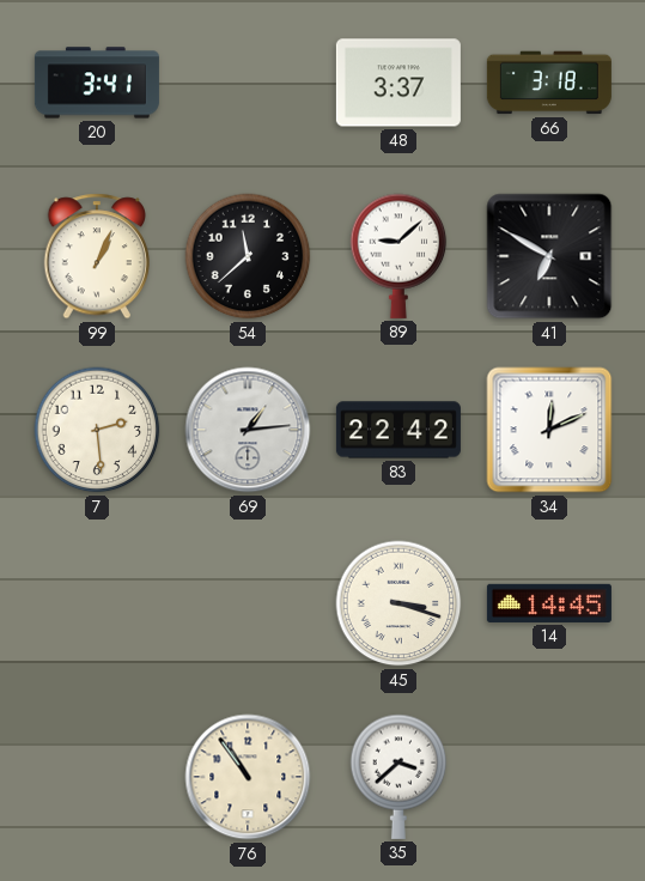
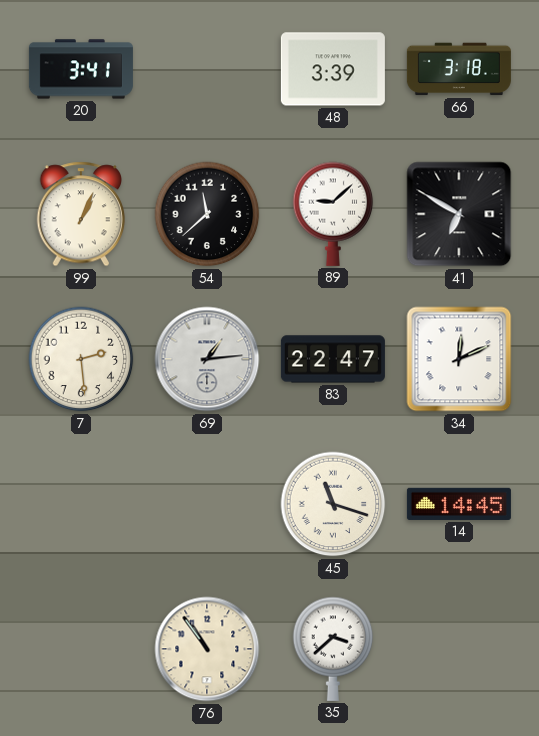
48: 3:37 -> 3:39 (333, 69)
83: 22:42 -> 22:47 (333, 359)
45: 3:18 -> 11:18 (333, 504)
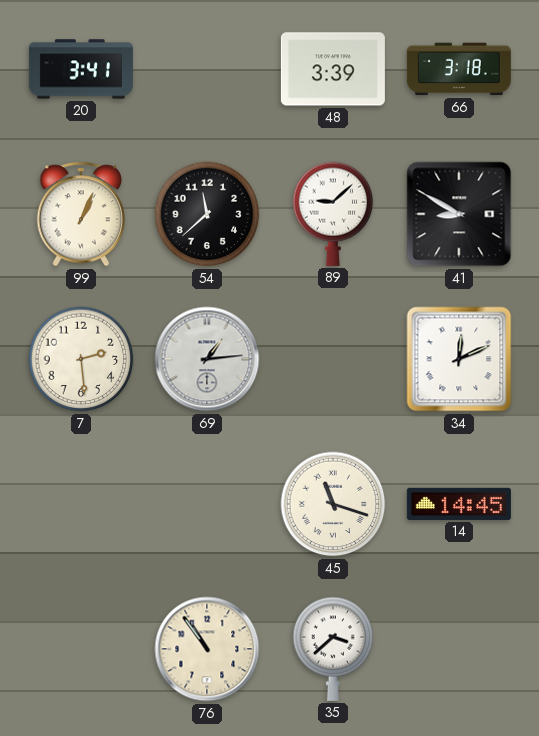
41: 6:50 -> 8:50 (459, 214)
83: 22:47 -> none (333, 359)
